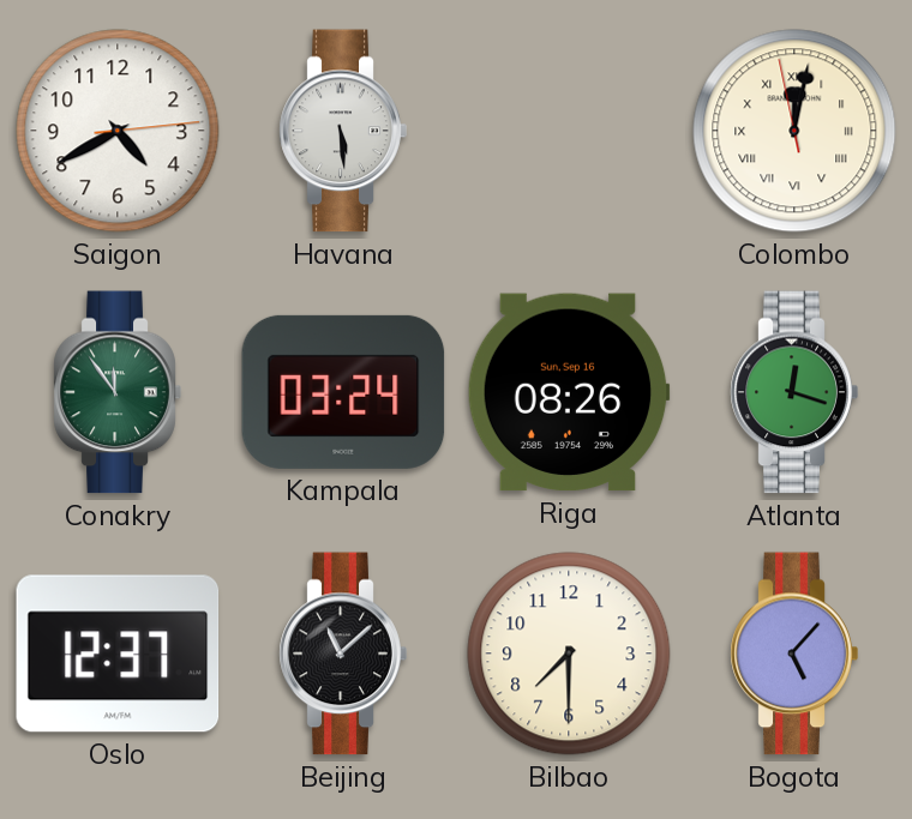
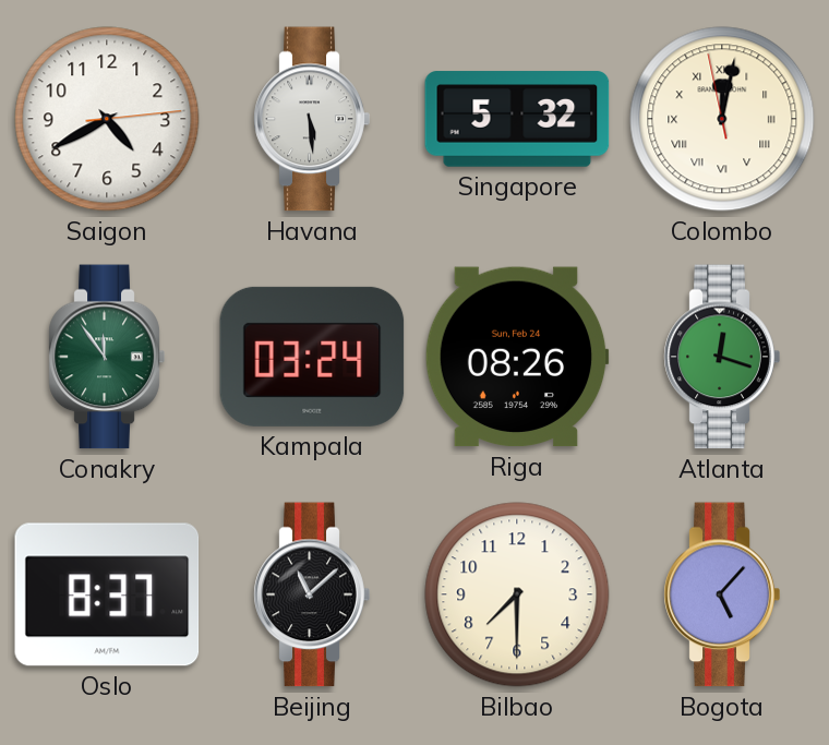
Singapore: none -> 5:32 (517, 119)
Riga date: Sun, Sep 16 -> Sun, Feb 24 (517, 357)
Oslo: 12:37 -> 8:37 (107, 594)
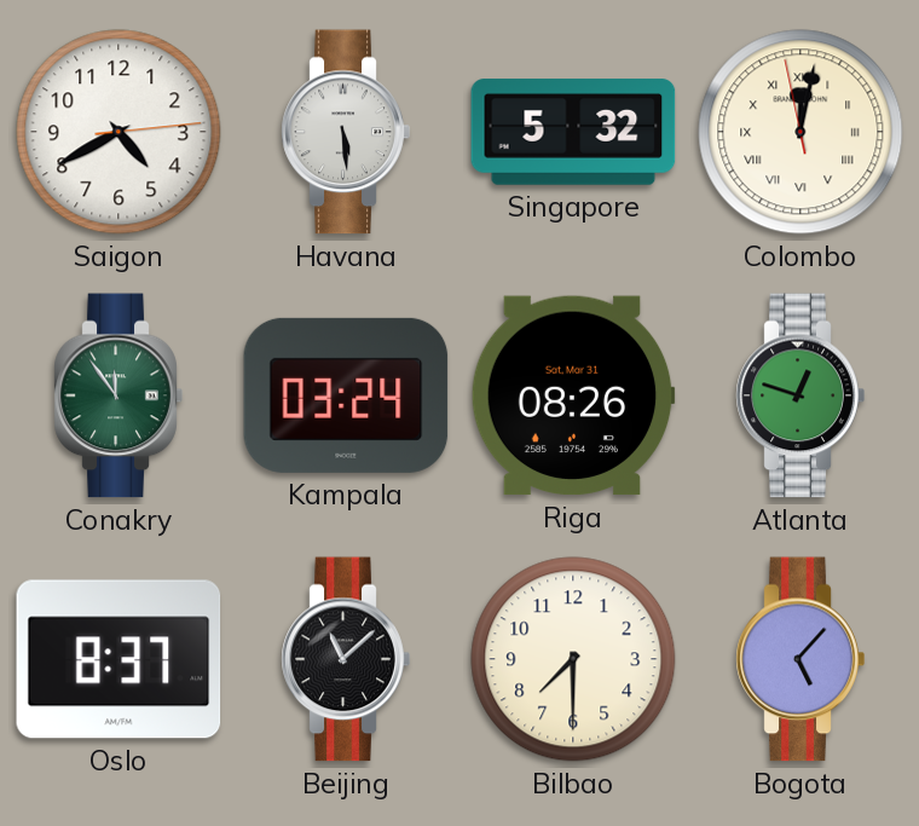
Riga date: Sun, Feb 24 -> Sat, Mar 31 (573, 395)
Atlanta: 12:18 -> 12:48 (800, 395)
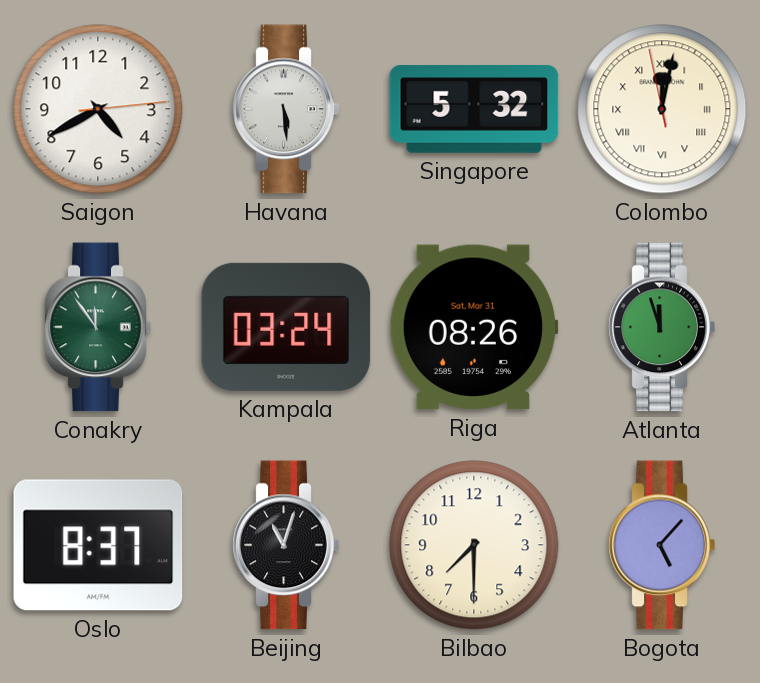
Atlanta: 12:48 -> 11:57 (662, 327)
Beijing: 11:08 -> 11:03 (286, 545)
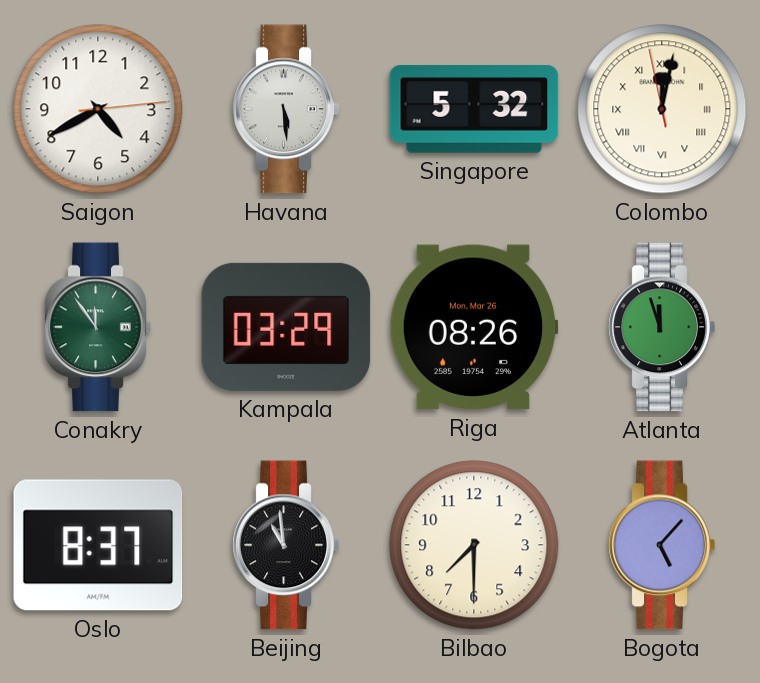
Kampala: 03:24 -> 03:29 (286, 327)
Riga date: Sat, Mar 31 -> Mon, Mar 26 (474, 327)
Beijing: 11:03 -> 10:59 (286, 545)
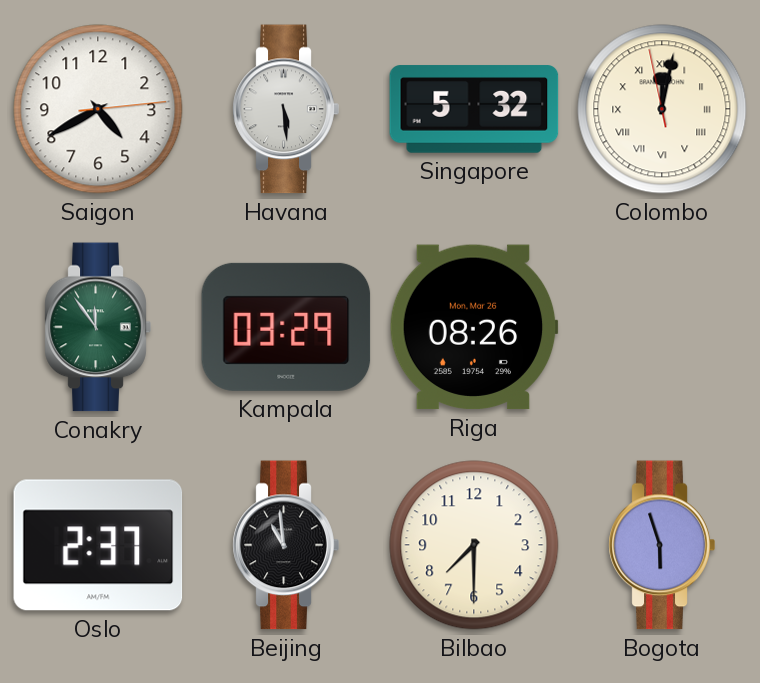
Atlanta: 11:57 -> none (662, 327)
Oslo: 8:37 -> 2:37 (98, 545)
Bogota: 5:07 -> 5:57 (662, 545)
